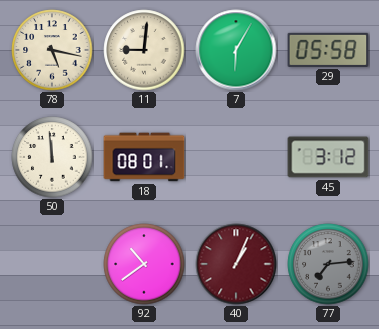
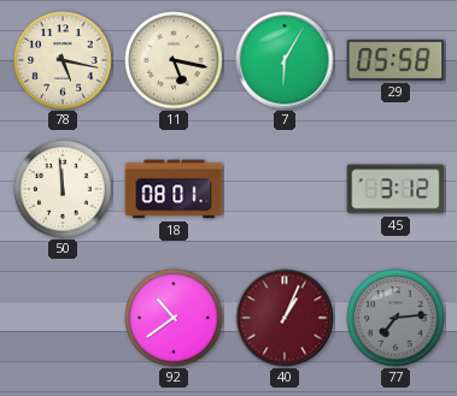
11: 9:01 -> 5:17 (174, 60)
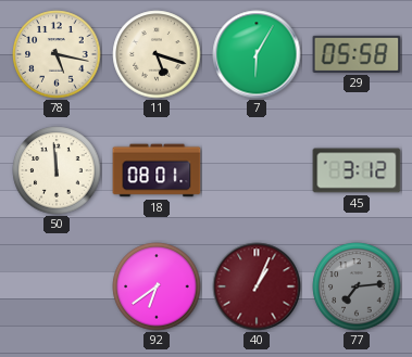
11: 5:17 -> 5:18 (157, 54)
92: 10:39 -> 6:39 (157, 286)
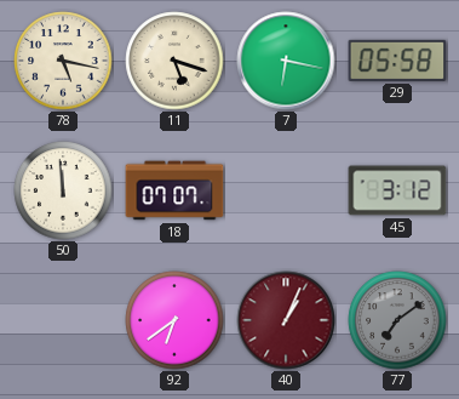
7: 6:05 -> 6:17 (286, 61)
18: 08:01 -> 07:07 (174, 190)
77: 7:14 -> 7:09 (397, 320)
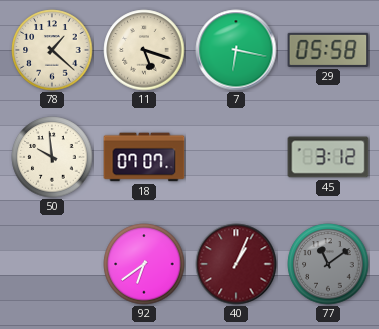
78: 5:17 -> 1:22 (52, 50)
50: 11:59 -> 9:59 (52, 157)
77: 7:09 -> 11:09 (328, 264)
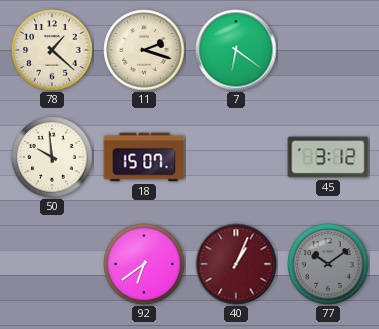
11: 5:18 -> 2:18 (144, 50)
7: 6:17 -> 6:21 (236, 50)
29: 05:58 -> none (328, 50)
18: 07:07 -> 15:07 (144, 157)
77: 11:09 -> 10:09 (328, 264)
